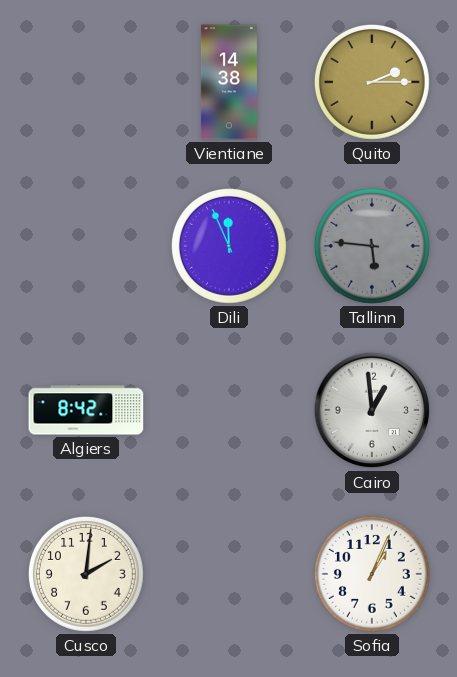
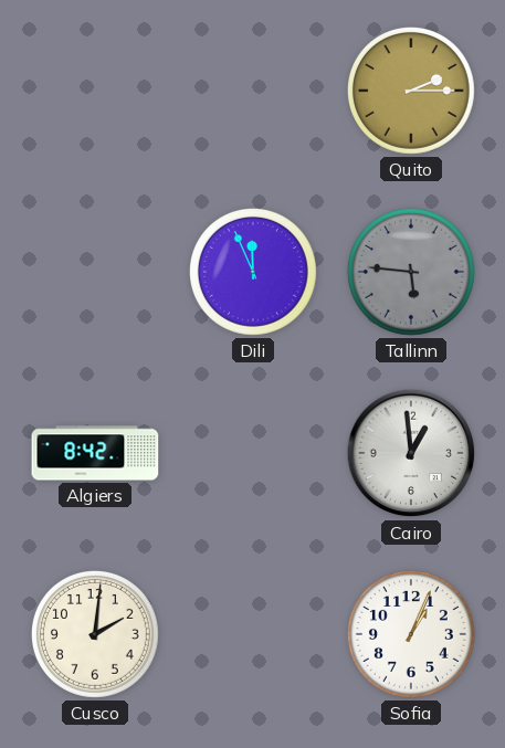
Vientiane: 14:38 -> none (229, 82)
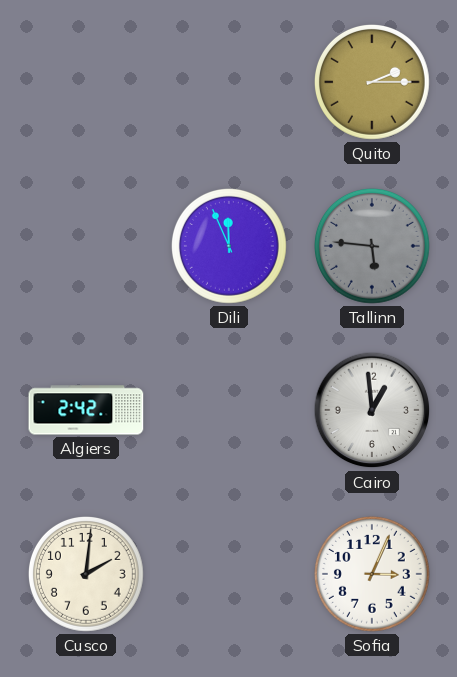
Algiers: 8:42 -> 2:42 (86, 410)
Sofia: 1:04 -> 3:04 (372, 574)
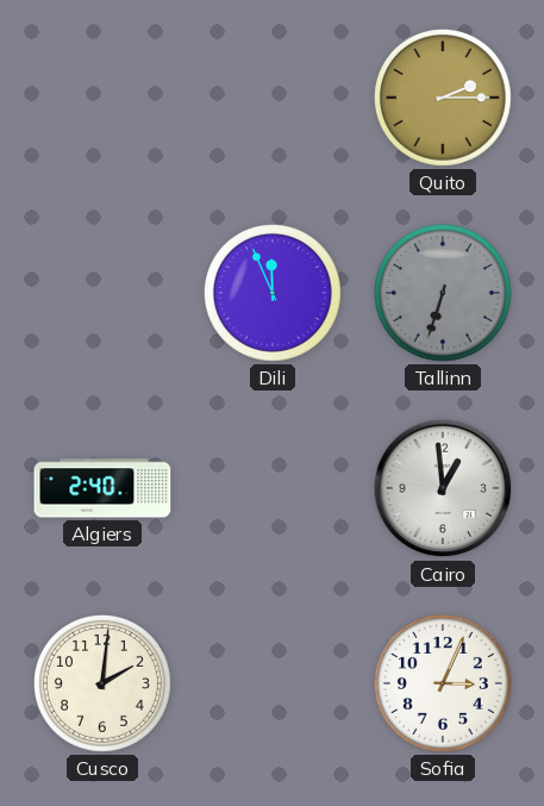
Tallinn: 5:46 -> 6:33 (443, 293)
Algiers: 2:42 -> 2:40 (102, 488)
